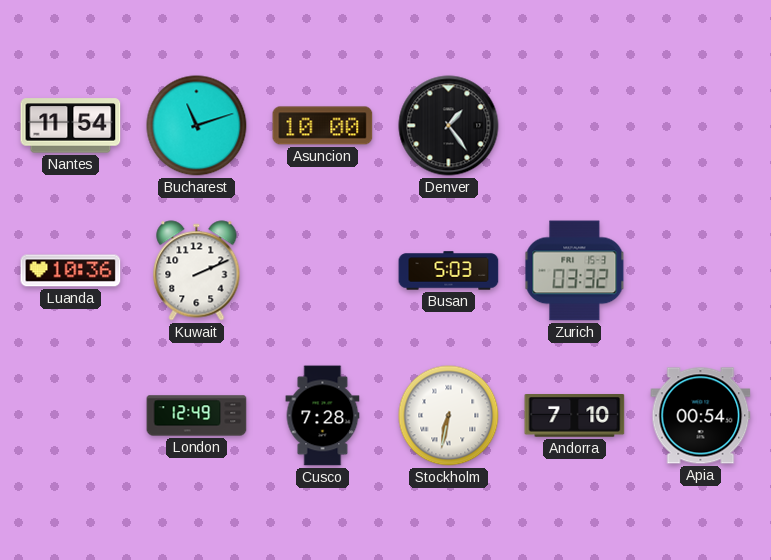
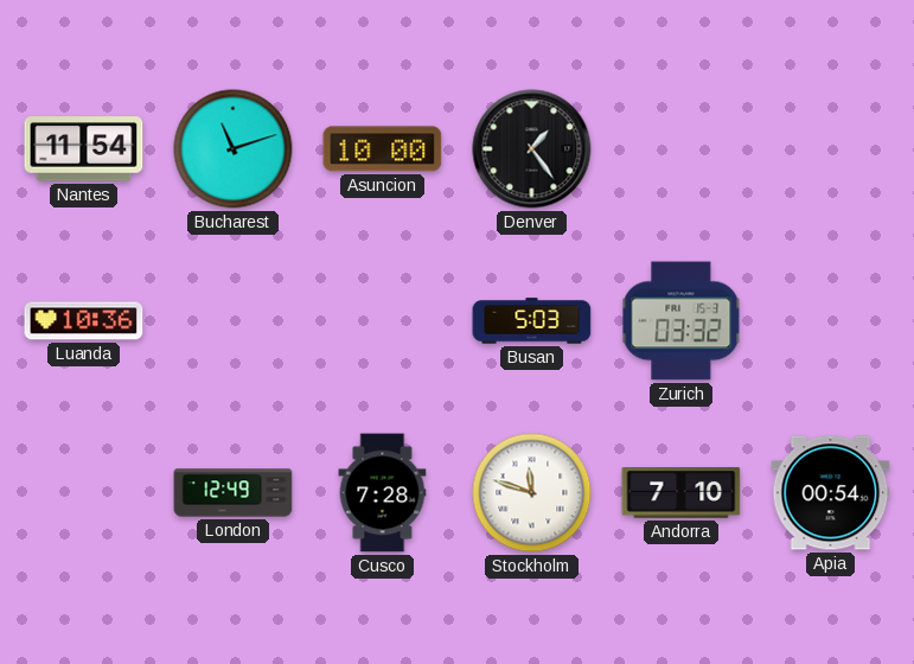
Kuwait: 2:11 -> none (197, 271)
Stockholm: 6:32 -> 11:48 (532, 493)
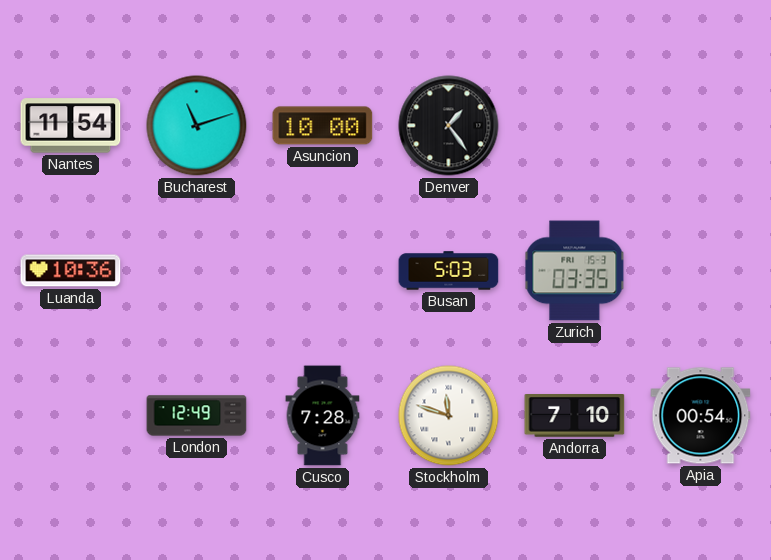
Zurich: 03:32 -> 03:35 (575, 271)
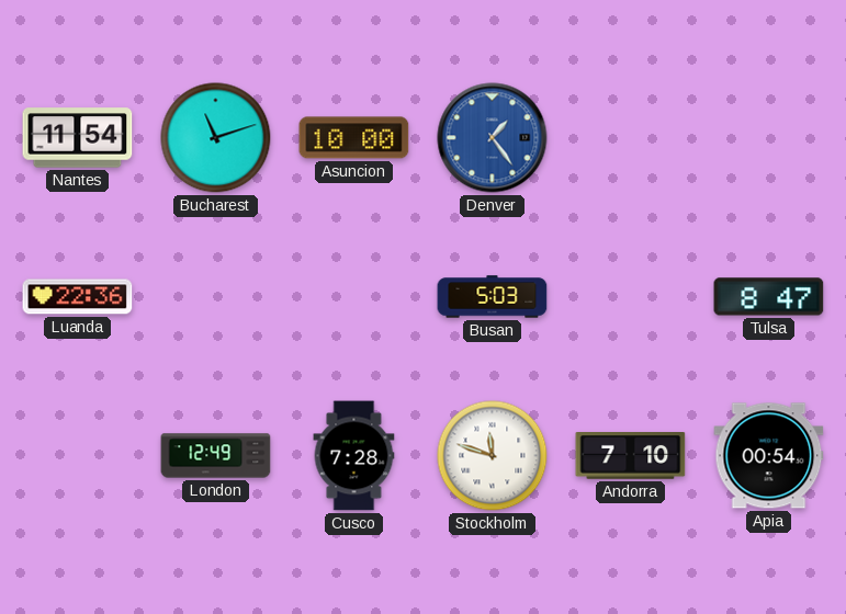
Denver dial: black -> blue (493, 138)
Luanda: 10:36 -> 22:36 (78, 297)
Zurich: 03:35 -> none (575, 271)
Tulsa: none -> 8:47 (769, 297)
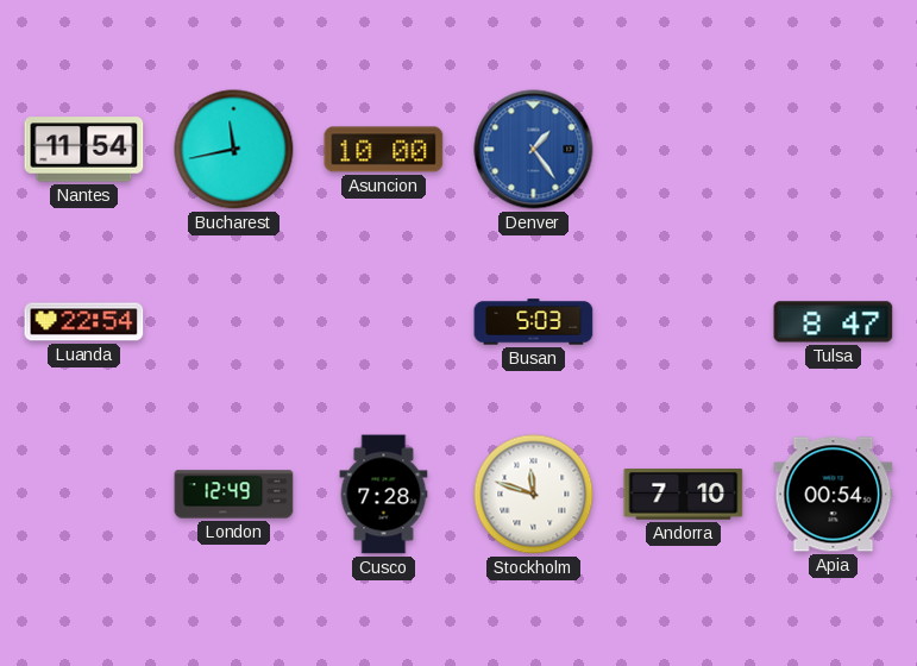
Bucharest: 11:12 -> 11:43 (234, 150)
Luanda: 22:36 -> 22:54 (84, 322)
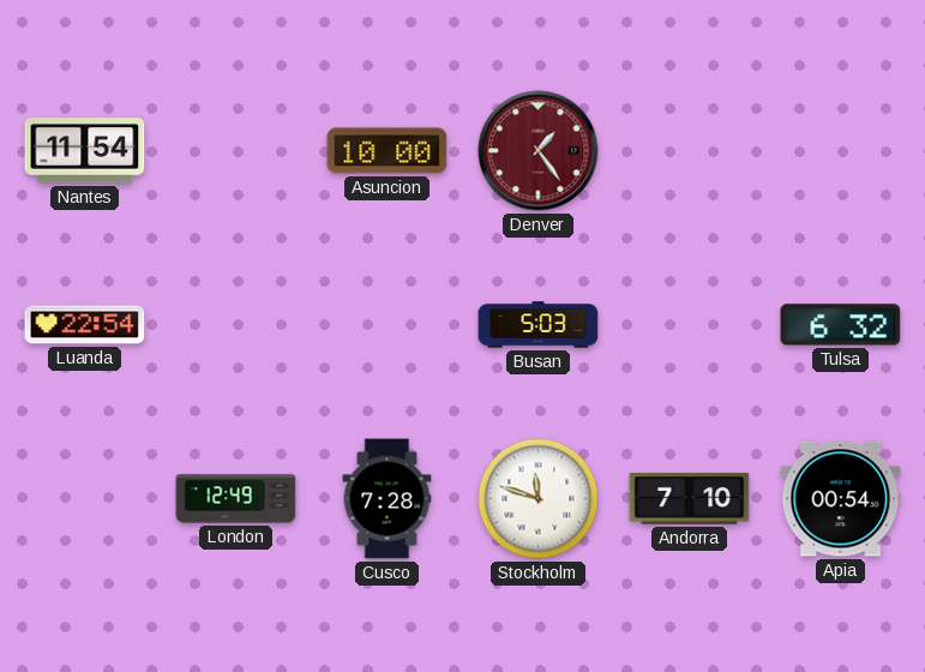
Bucharest: 11:43 -> none (234, 150)
Denver dial: blue -> burgundy (539, 151)
Tulsa: 8:47 -> 6:32 (841, 325)
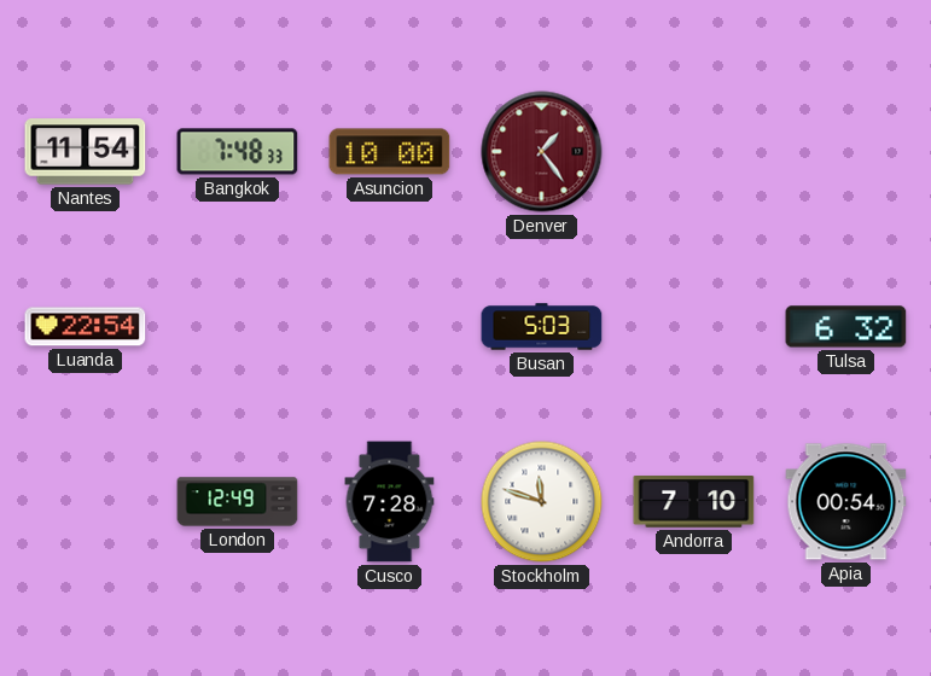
Bangkok: none -> 7:48 (238, 152)
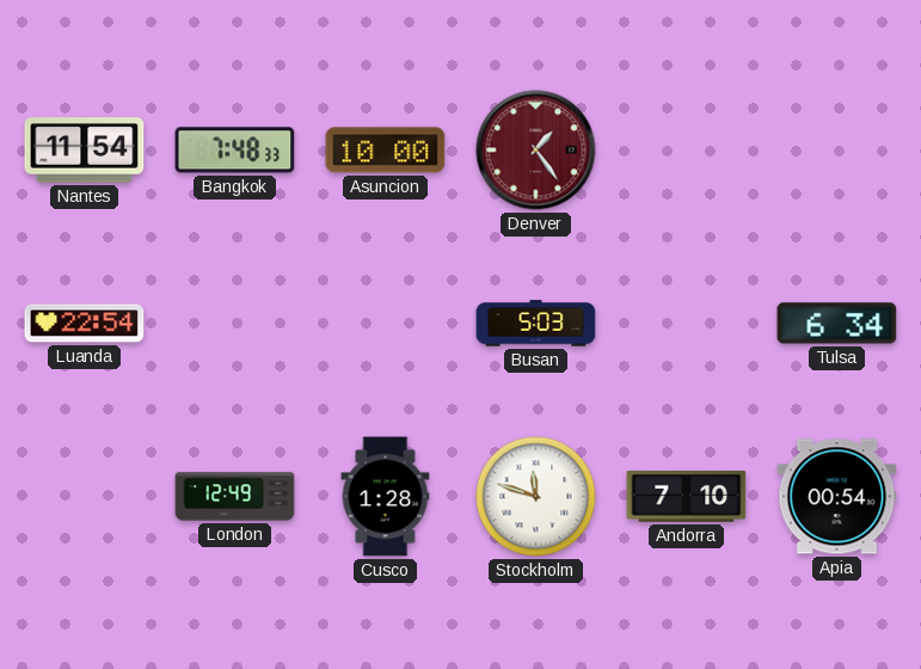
Tulsa: 6:32 -> 6:34 (837, 324)
Cusco: 7:28 -> 1:28 (386, 497)
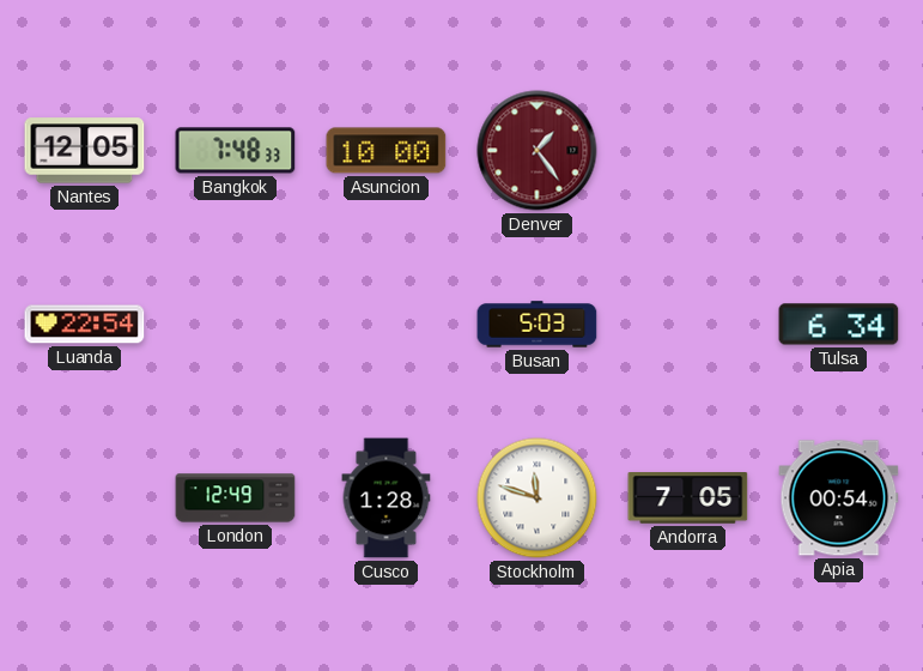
Nantes: 11:54 -> 12:05 (85, 151)
Andorra: 7:10 -> 7:05 (688, 498)
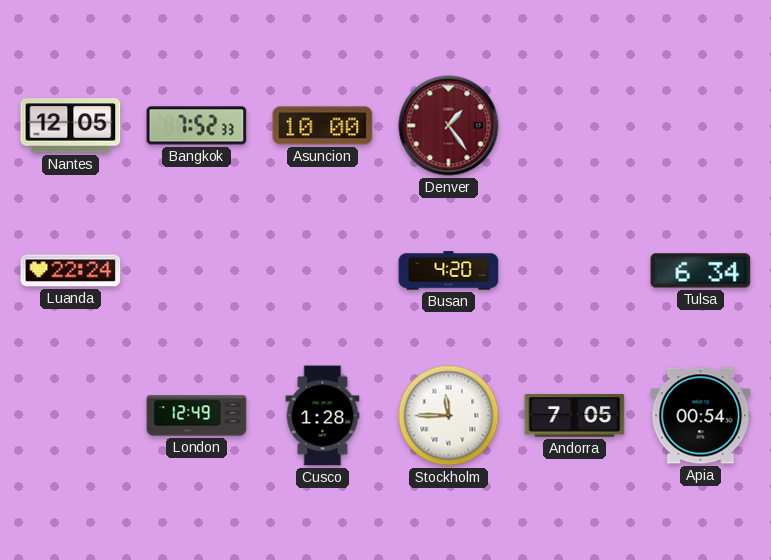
Bangkok: 7:48 -> 7:52 (197, 126)
Luanda: 22:54 -> 22:24 (71, 271)
Busan: 5:03 -> 4:20 (449, 271)
Stockholm: 11:48 -> 11:45 (449, 416)
